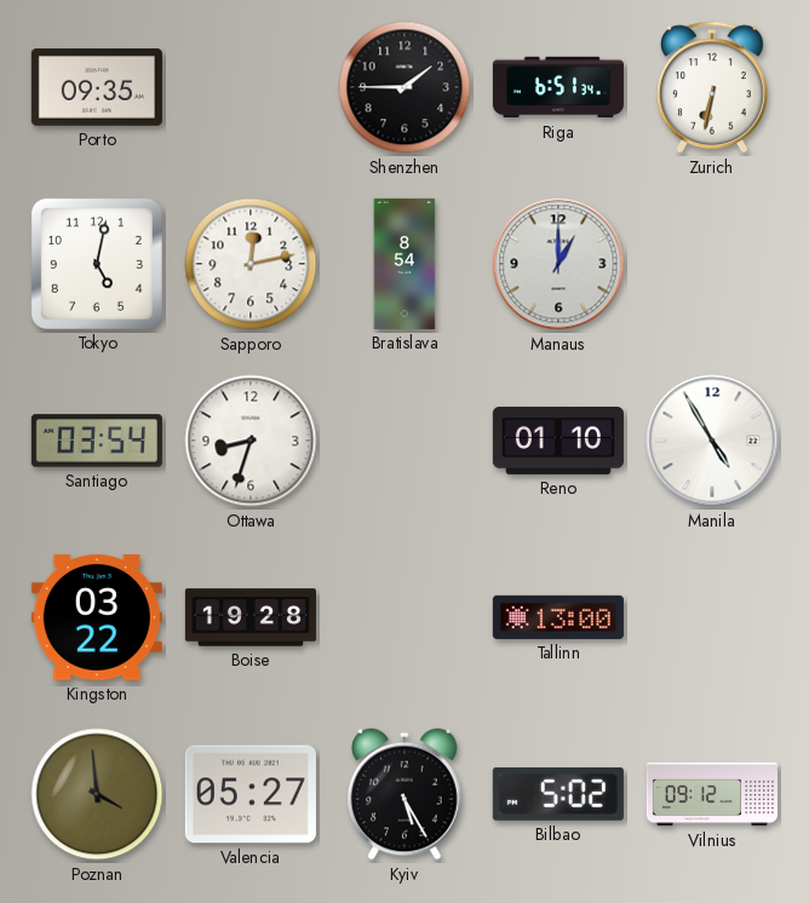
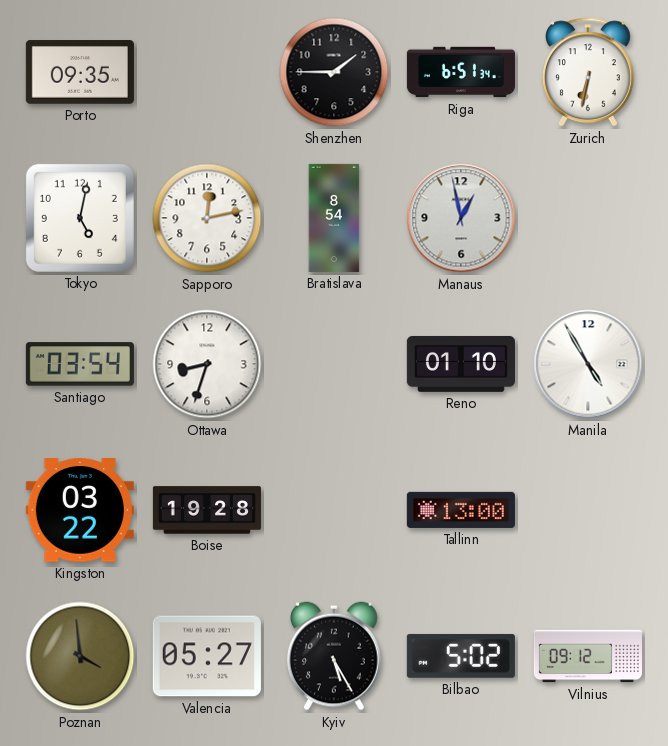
Manaus: 1:00 -> 12:58 (461, 218)
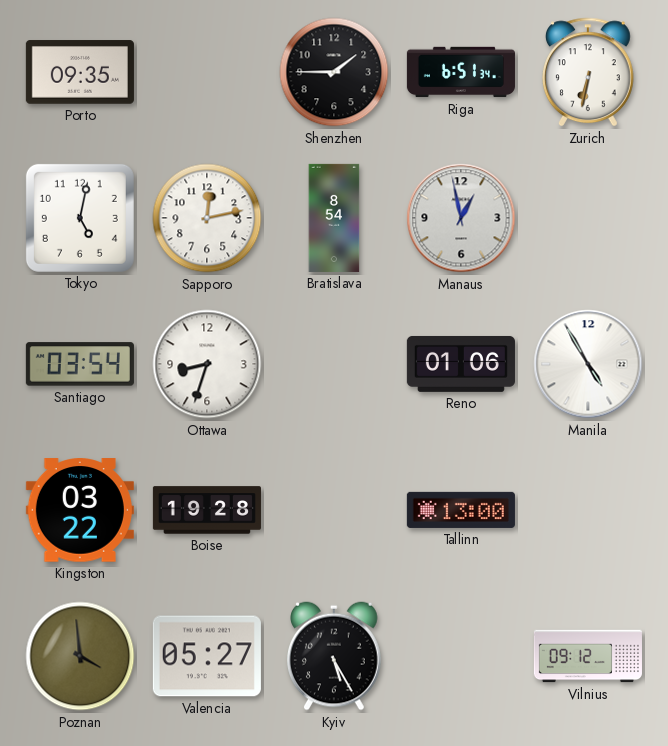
Reno: 01:10 -> 01:06 (461, 364)
Bilbao: 5:02 -> none (461, 656)
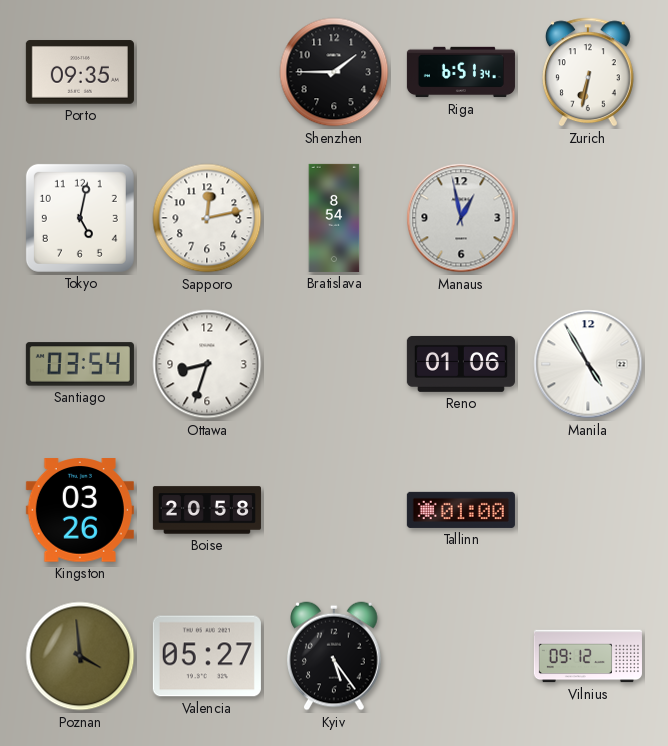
Kingston: 03:22 -> 03:26 (80, 510)
Boise: 19:28 -> 20:58 (207, 510)
Tallinn: 13:00 -> 01:00 (461, 510)
Kyiv: 5:25 -> 5:24 (335, 656)
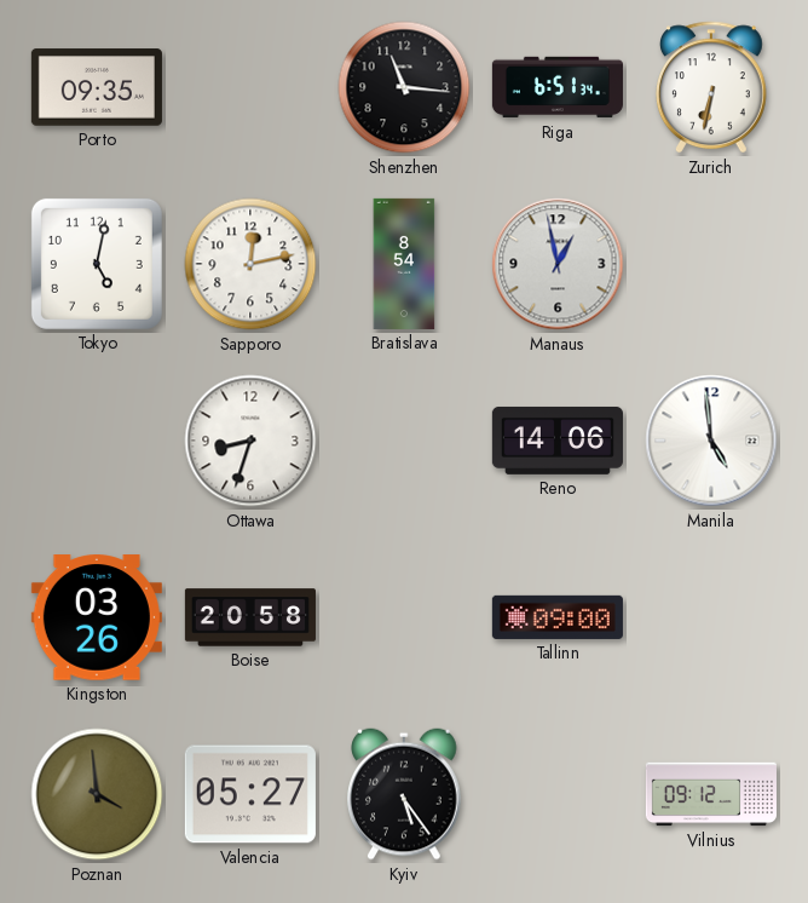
Shenzhen: 1:45 -> 11:16 (404, 87)
Santiago: 03:54 -> none (80, 364)
Reno: 01:06 -> 14:06 (558, 441)
Manila: 4:55 -> 4:59 (711, 441)
Tallinn: 01:00 -> 09:00 (558, 617)
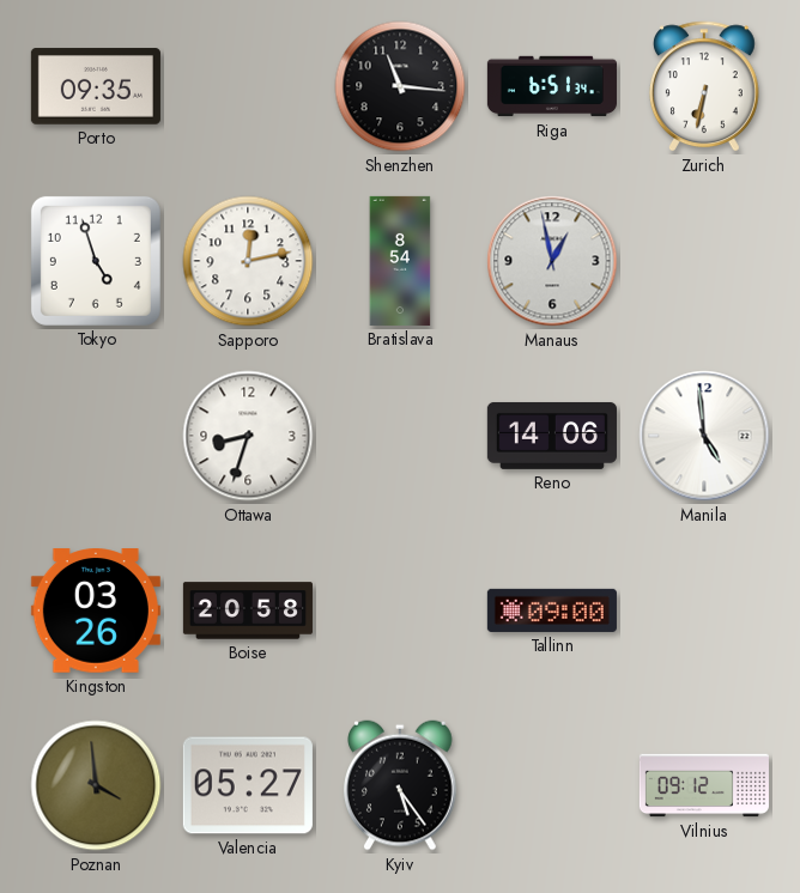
Tokyo: 5:02 -> 4:57 (96, 261)
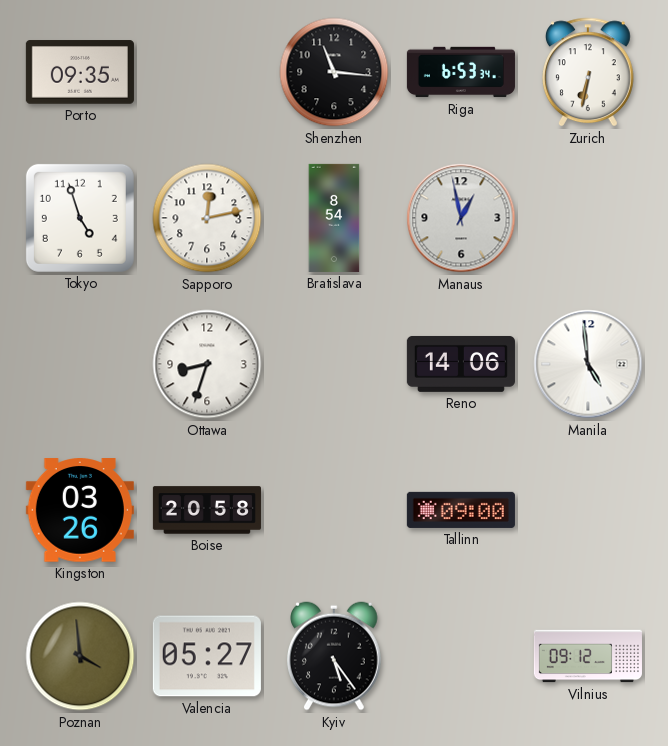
Riga: 6:51 -> 6:53 (461, 72)
